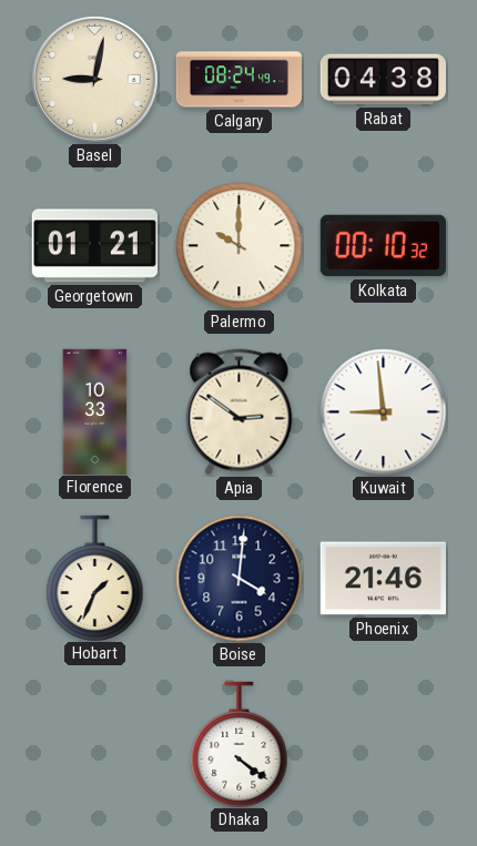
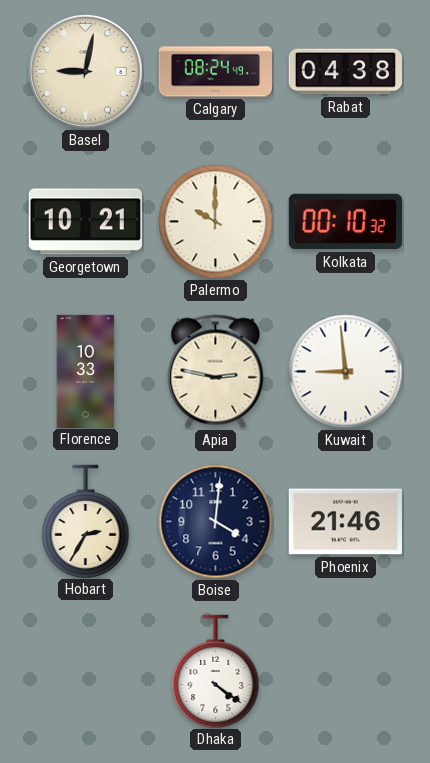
Georgetown: 01:21 -> 10:21 (85, 222)
Apia: 2:51 -> 2:47 (216, 372)
Hobart: 1:34 -> 2:35 (86, 521)
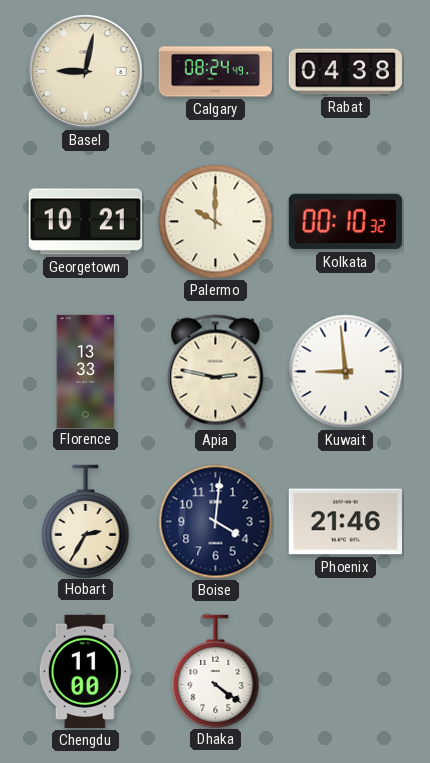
Florence: 10:33 -> 13:33 (86, 371)
Chengdu: none -> 11:00 (85, 671)
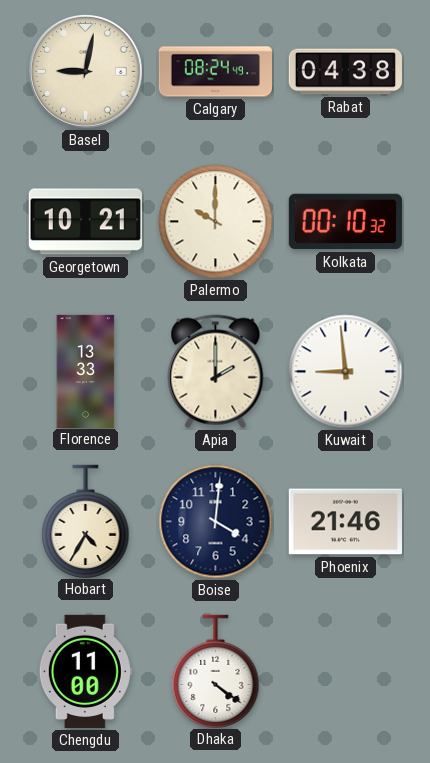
Apia: 2:47 -> 2:00 (216, 372)
Hobart: 2:35 -> 4:35 (86, 521)
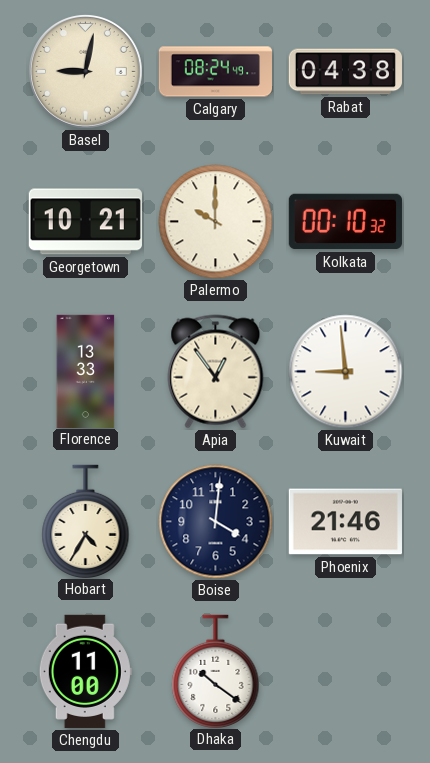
Apia: 2:00 -> 12:54 (216, 372)
Dhaka: 4:21 -> 10:21 (216, 671)
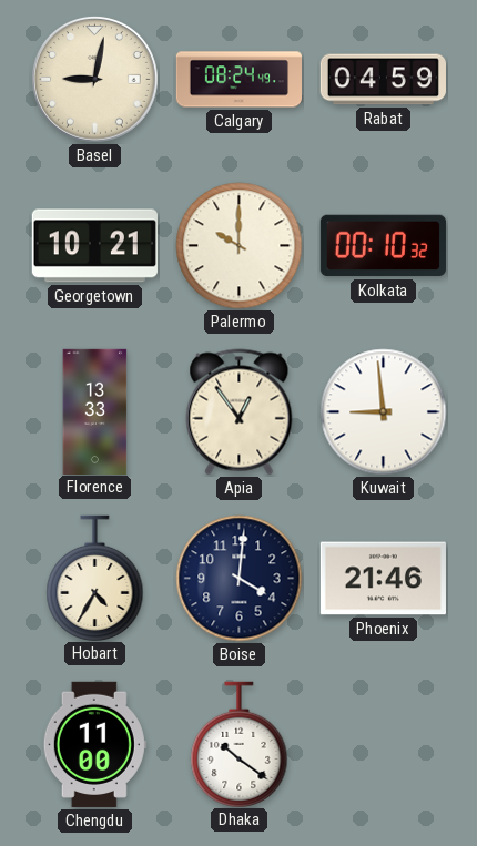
Rabat: 04:38 -> 04:59 (383, 80)
